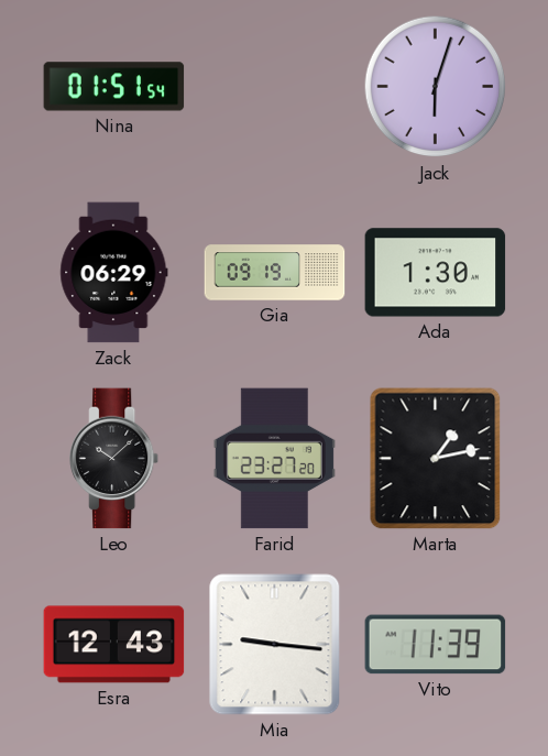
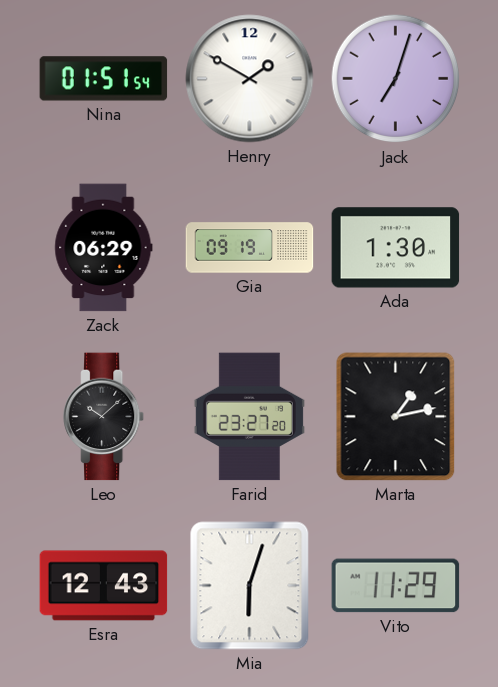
Henry: none -> 1:50 (250, 79)
Jack: 6:03 -> 7:03 (396, 79)
Mia: 9:16 -> 6:03 (250, 586)
Vito: 11:39 -> 11:29 (396, 586)
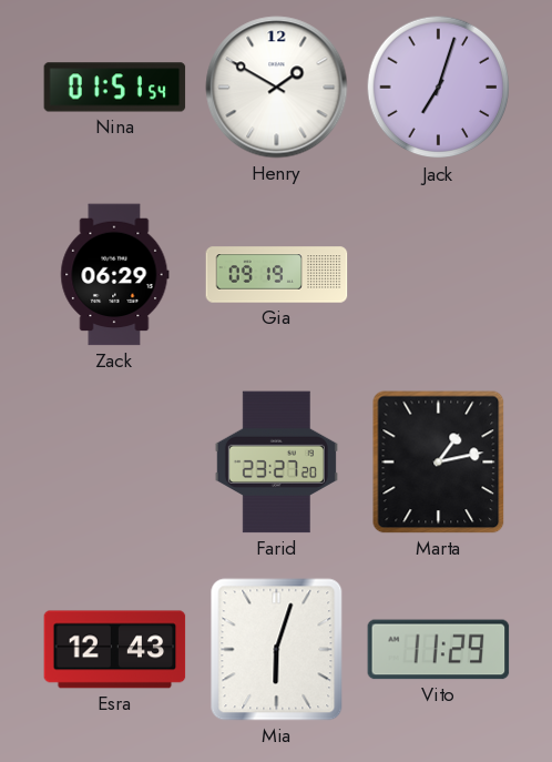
Ada: 1:30 -> none (396, 248)
Leo: 10:08 -> none (105, 417)
